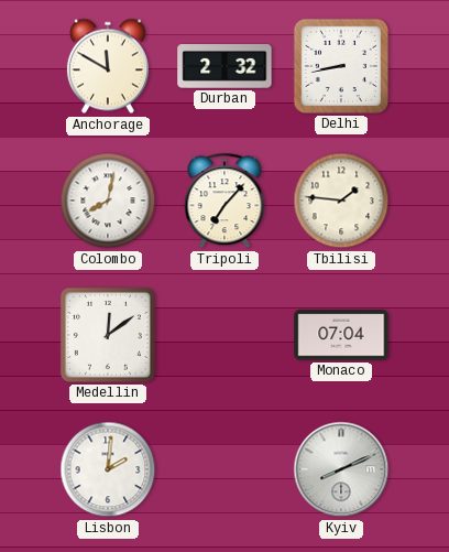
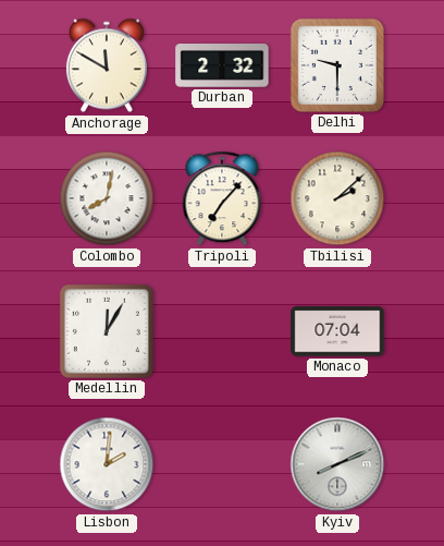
Delhi: 8:43 -> 9:30 (337, 65)
Tbilisi: 1:46 -> 2:08 (337, 198)
Medellin: 12:09 -> 12:05 (107, 331)
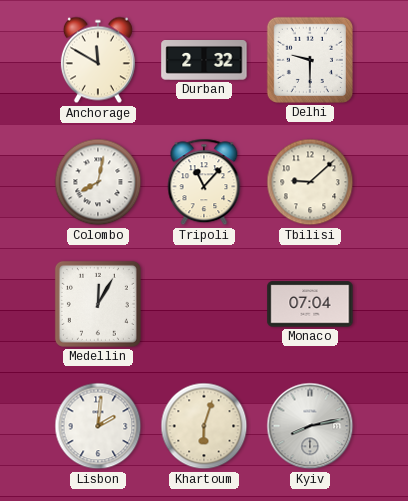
Tripoli: 7:07 -> 11:07 (204, 182)
Tbilisi: 2:08 -> 9:08 (310, 182)
Khartoum: none -> 6:03 (204, 426)
Kyiv: 8:11 -> 8:13 (310, 426)
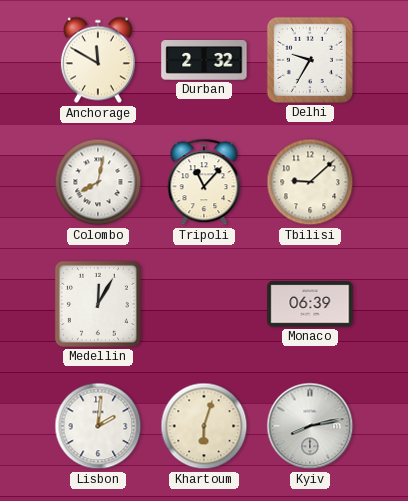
Delhi: 9:30 -> 9:35 (310, 60)
Monaco: 07:04 -> 06:39 (310, 304)
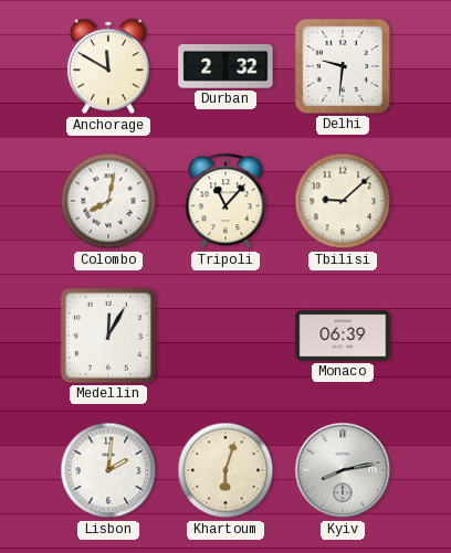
Delhi: 9:35 -> 9:31 (343, 66)
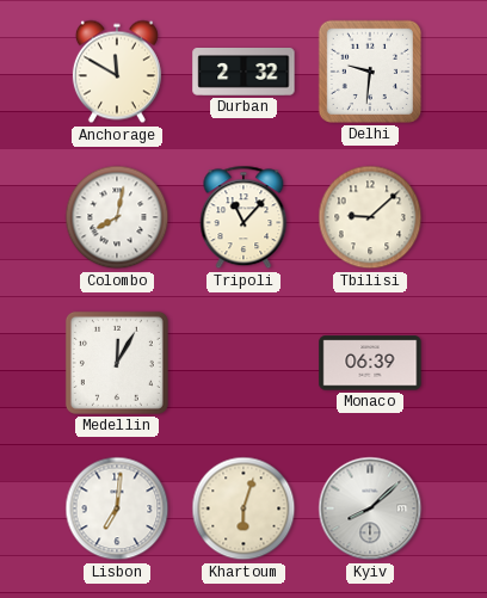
Lisbon: 2:01 -> 7:01 (117, 508)
Kyiv: 8:13 -> 8:08 (370, 508)
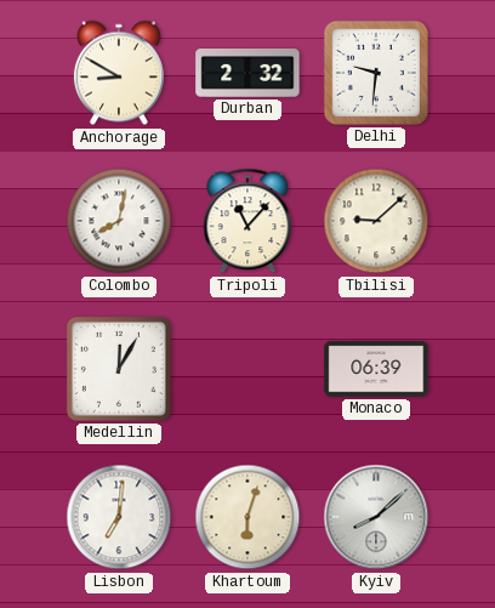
Anchorage: 11:50 -> 8:50 (119, 73)
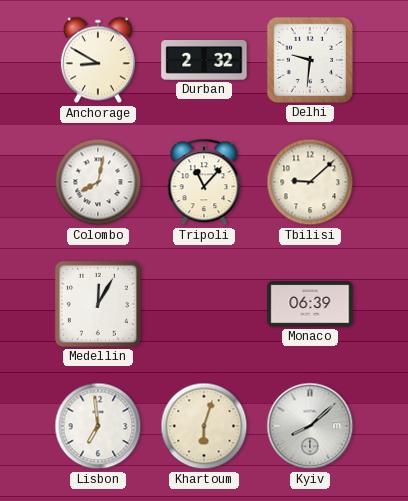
Lisbon: 7:01 -> 6:59 (98, 426)
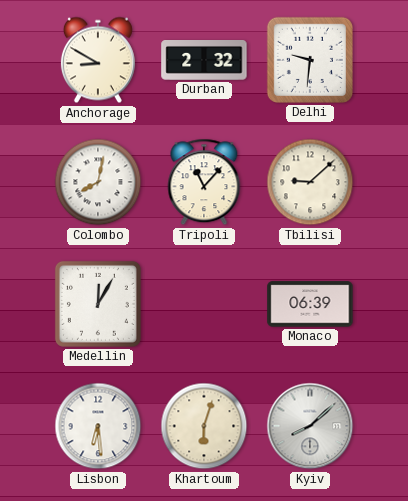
Lisbon: 6:59 -> 6:29 (98, 426)
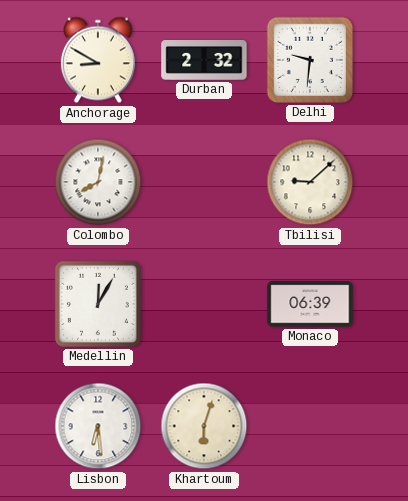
Tripoli: 11:07 -> none (204, 182)
Kyiv: 8:08 -> none (310, 426)
